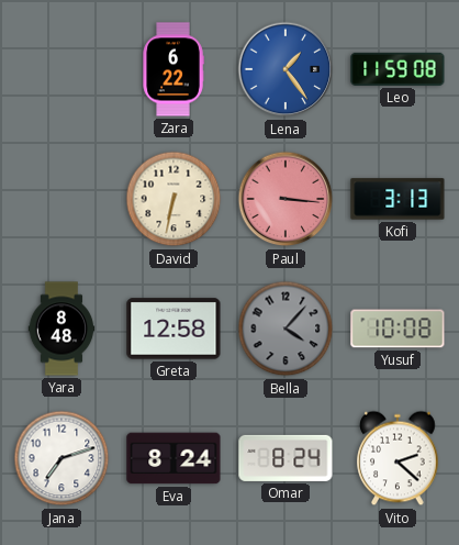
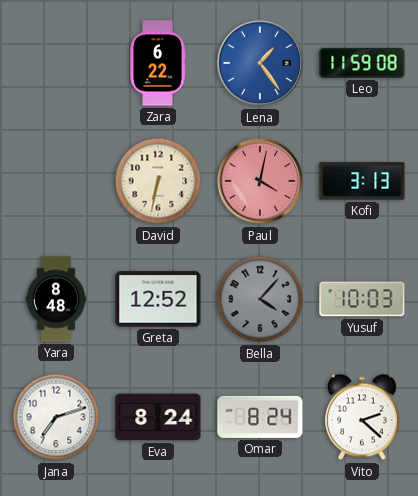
Paul: 3:16 -> 4:02 (260, 181)
Greta: 12:58 -> 12:52 (158, 299)
Yusuf: 10:08 -> 10:03 (362, 299)
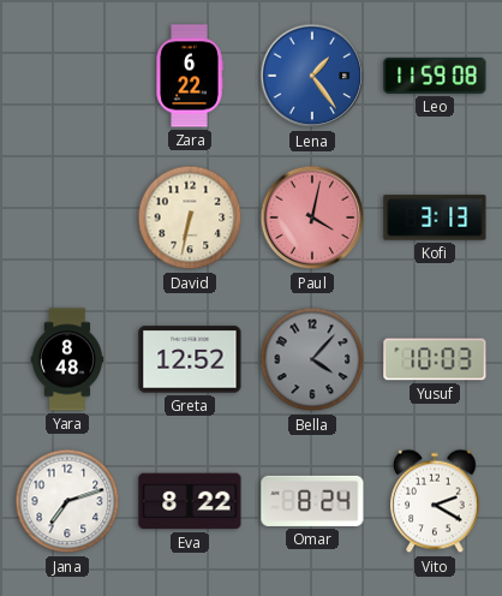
Eva: 8:24 -> 8:22 (190, 501)
Vito: 2:22 -> 2:20 (435, 501)
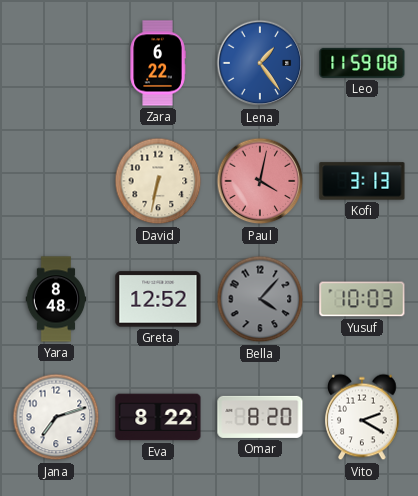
Omar: 8:24 -> 8:20 (260, 417)
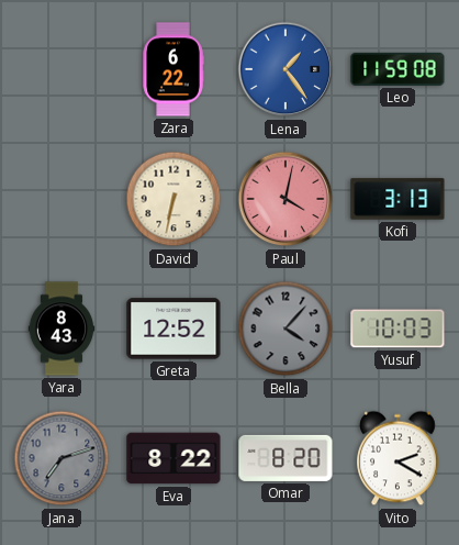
Yara: 8:48 -> 8:43 (61, 329)
Jana dial: white -> grey (61, 458)
